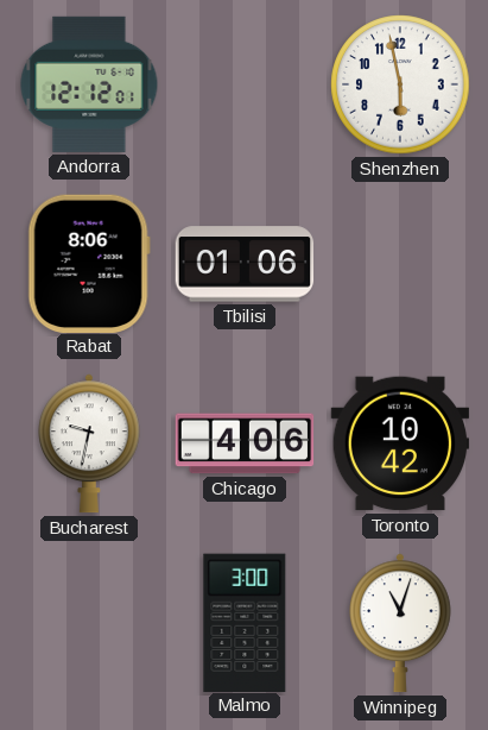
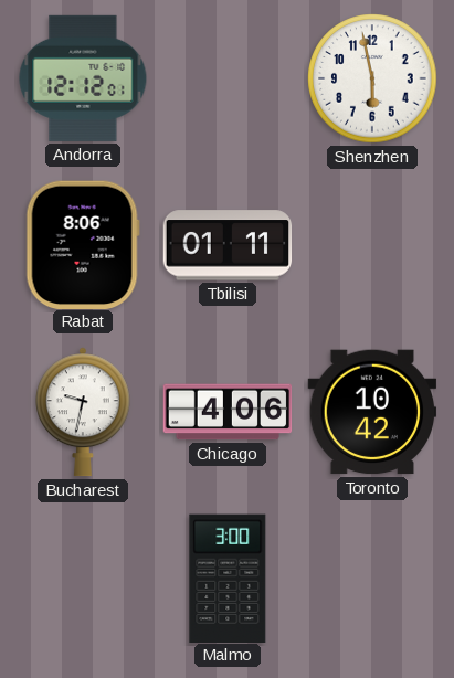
Tbilisi: 01:06 -> 01:11 (228, 245)
Winnipeg: 11:03 -> none (401, 623)
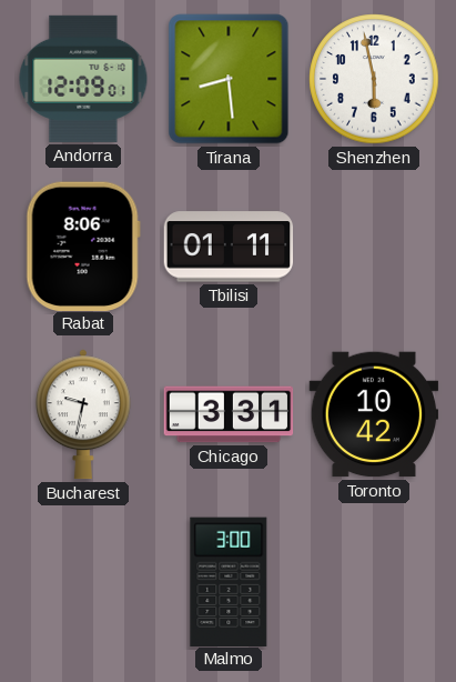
Andorra: 12:12 -> 12:09 (83, 79)
Tirana: none -> 8:29 (229, 79)
Chicago: 4:06 -> 3:31 (229, 414)
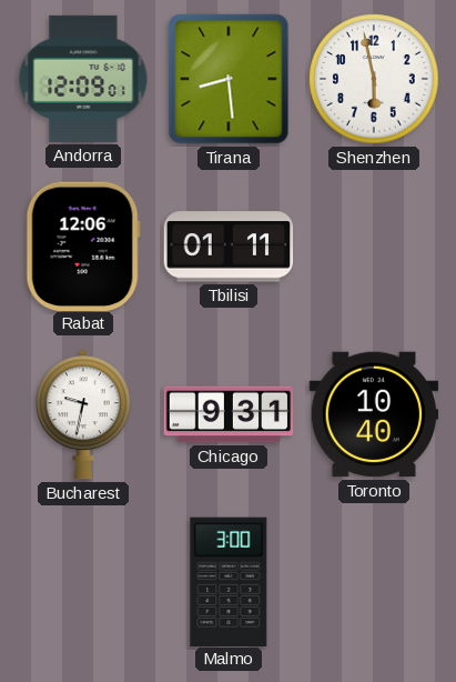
Rabat: 8:06 -> 12:06 (83, 245)
Chicago: 3:31 -> 9:31 (229, 414)
Toronto: 10:42 -> 10:40 (374, 414)
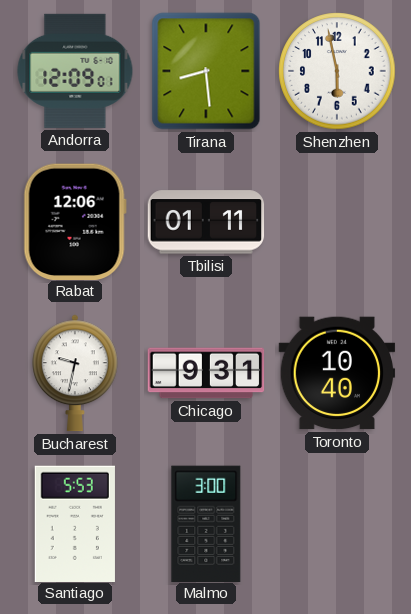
Santiago: none -> 5:53 (75, 523)
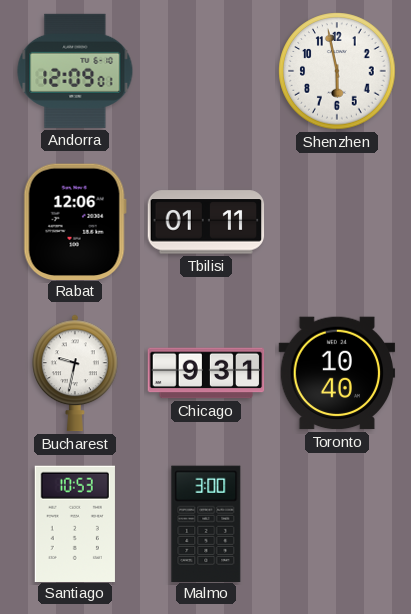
Tirana: 8:29 -> none (206, 71)
Santiago: 5:53 -> 10:53 (75, 523)
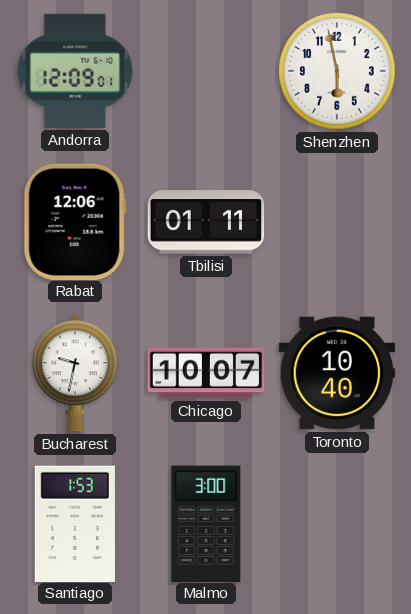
Chicago: 9:31 -> 10:07 (206, 373)
Santiago: 10:53 -> 1:53 (75, 523)
